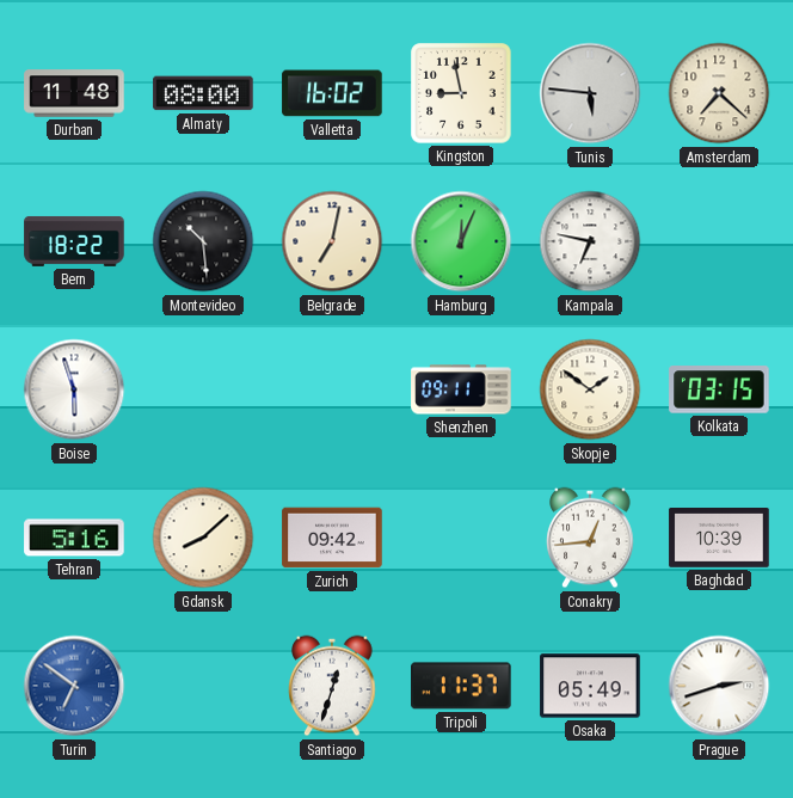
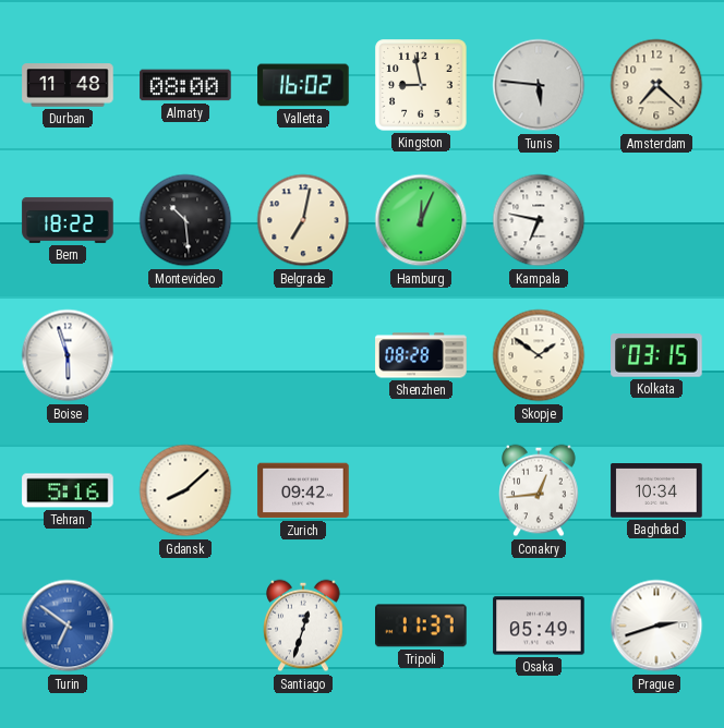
Shenzhen: 09:11 -> 08:28 (421, 355)
Baghdad: 10:39 -> 10:34 (656, 492)
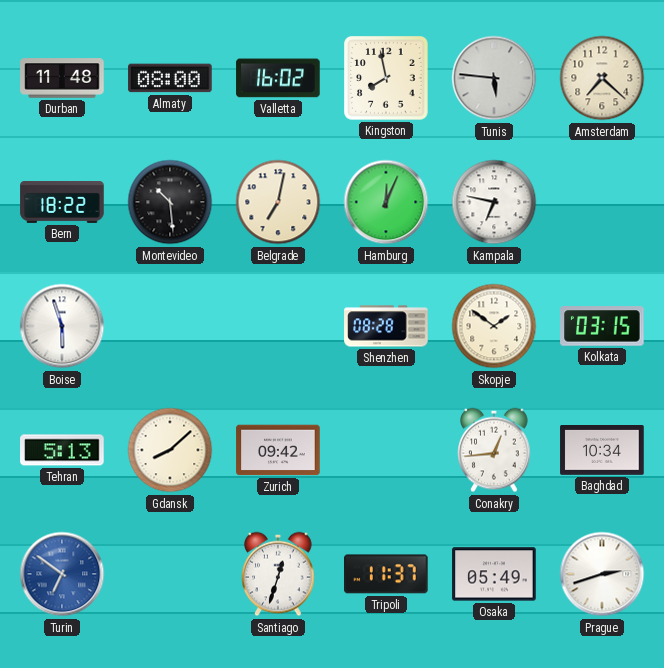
Kingston: 8:58 -> 7:58 (386, 78)
Tehran: 5:16 -> 5:13 (62, 450)
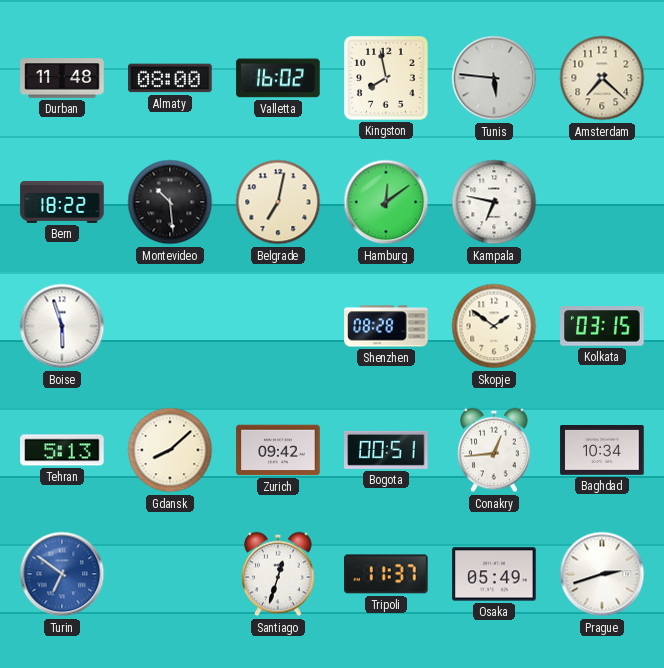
Hamburg: 12:04 -> 12:09 (386, 202)
Bogota: none -> 00:51 (386, 450)
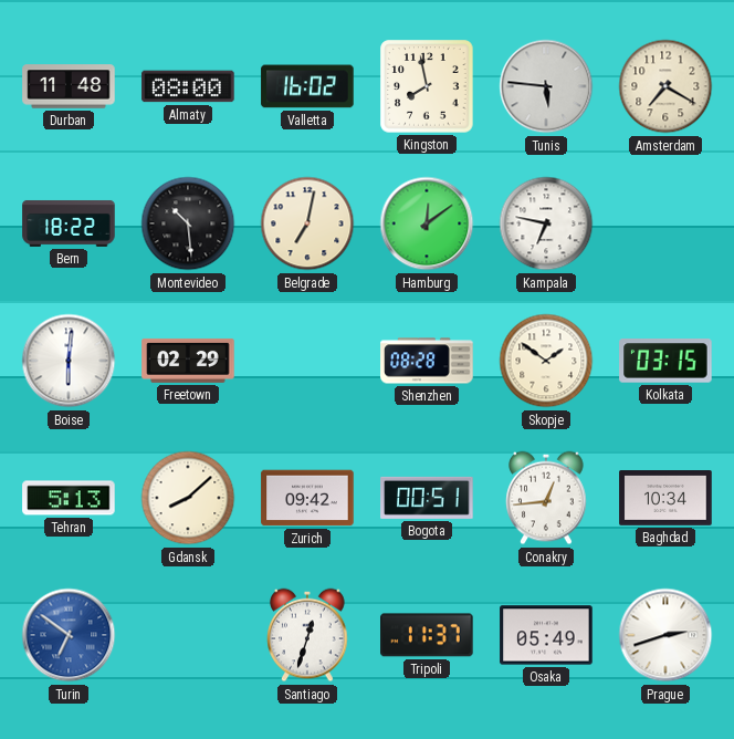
Amsterdam: 7:22 -> 7:20 (665, 86)
Boise: 5:57 -> 6:01 (69, 361)
Freetown: none -> 02:29 (188, 361)
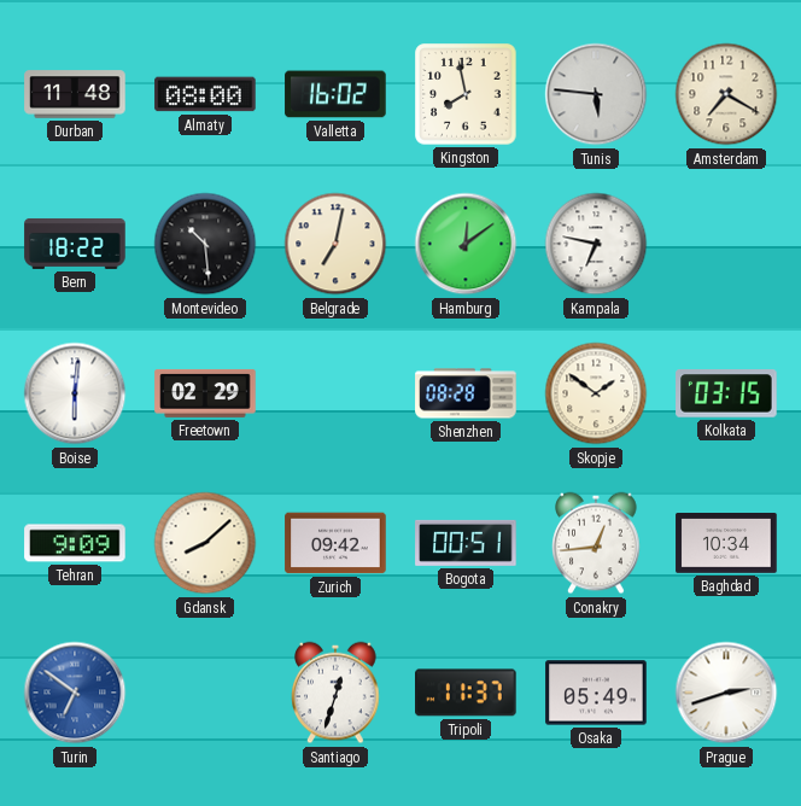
Tehran: 5:13 -> 9:09 (75, 543)
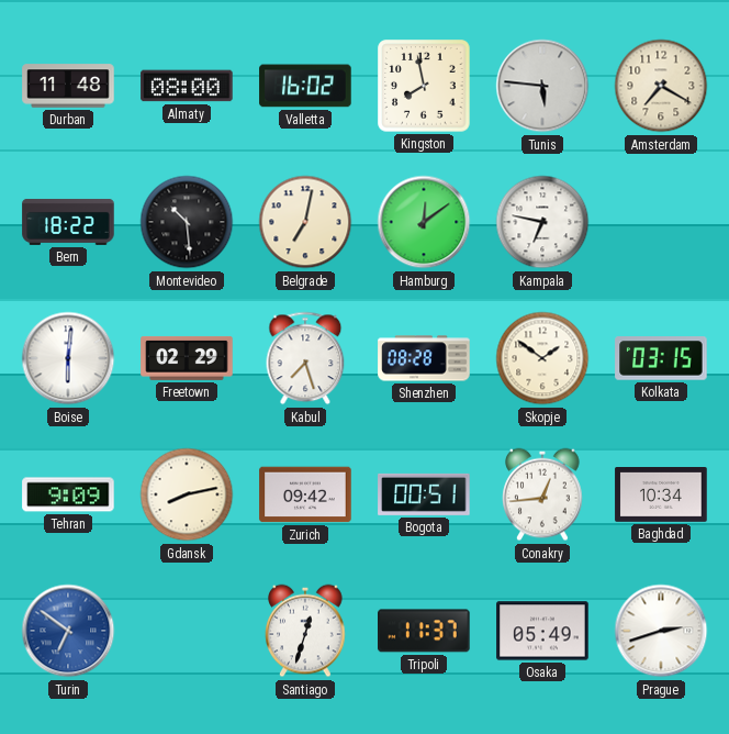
Kabul: none -> 7:27 (305, 358)
Gdansk: 8:08 -> 8:13 (187, 494)
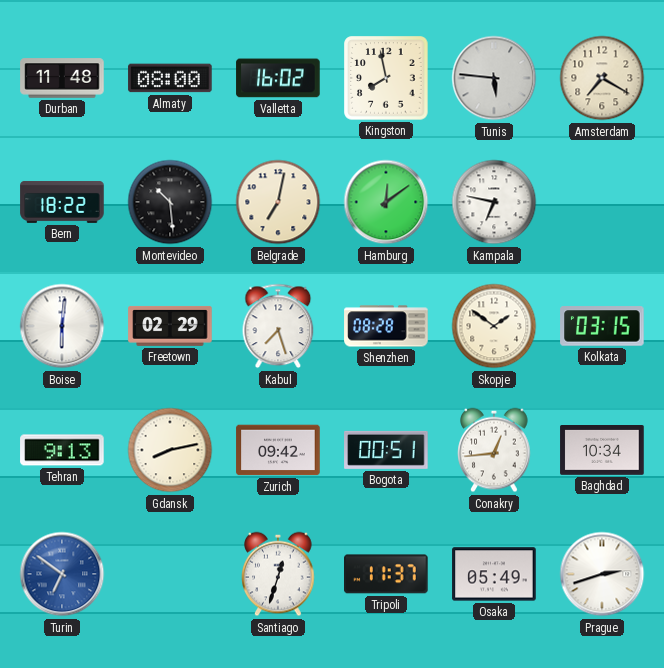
Tehran: 9:09 -> 9:13 (62, 450)
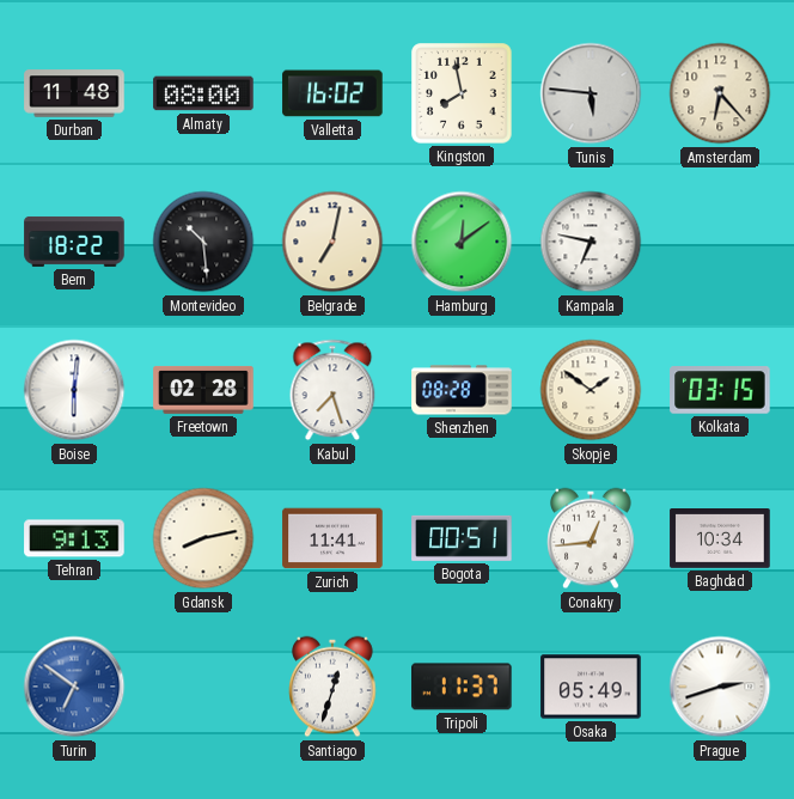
Amsterdam: 7:20 -> 6:23 (720, 93)
Freetown: 02:29 -> 02:28 (203, 390)
Zurich: 09:42 -> 11:41 (332, 538)
